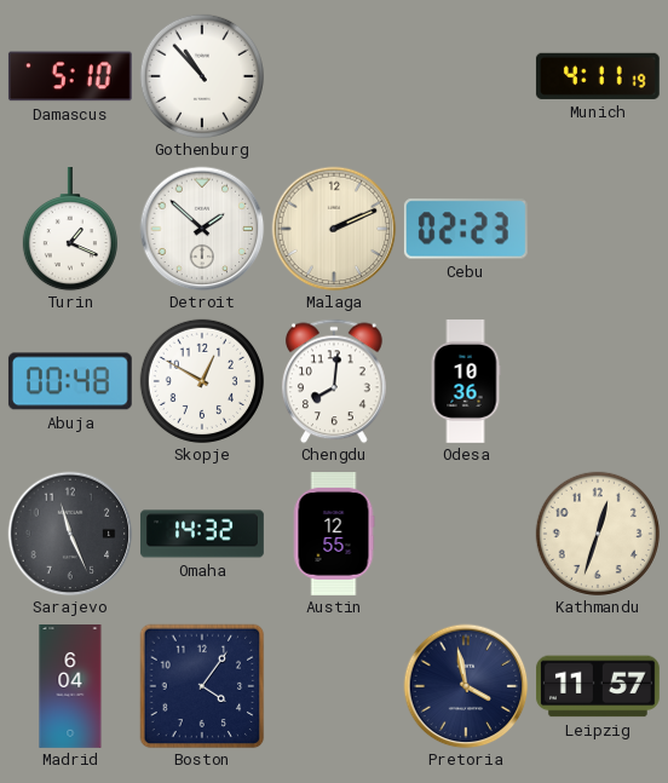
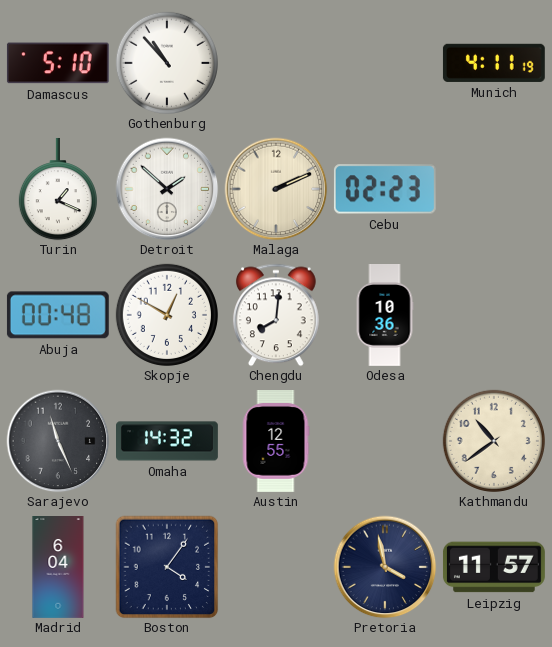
Kathmandu: 12:33 -> 10:39 (494, 441)
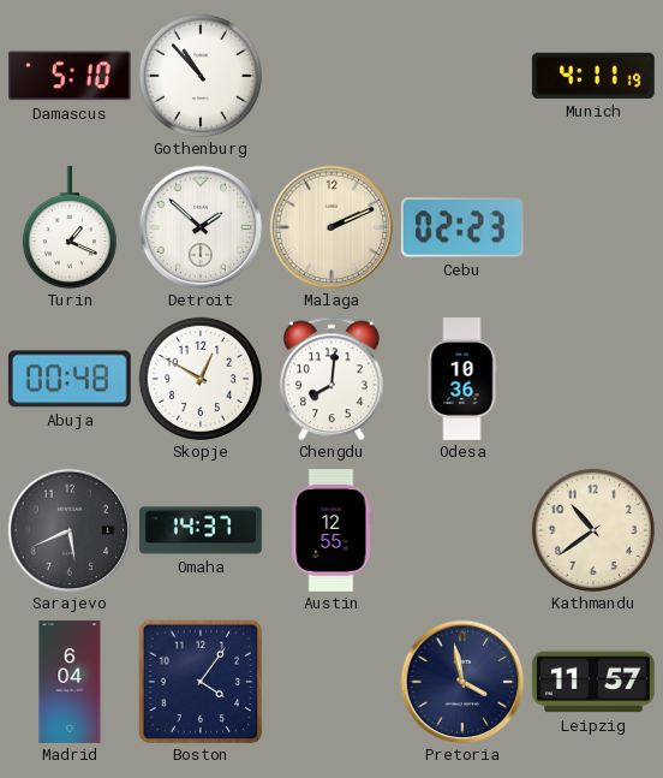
Sarajevo: 11:26 -> 5:41 (70, 530)
Omaha: 14:32 -> 14:37 (202, 530)
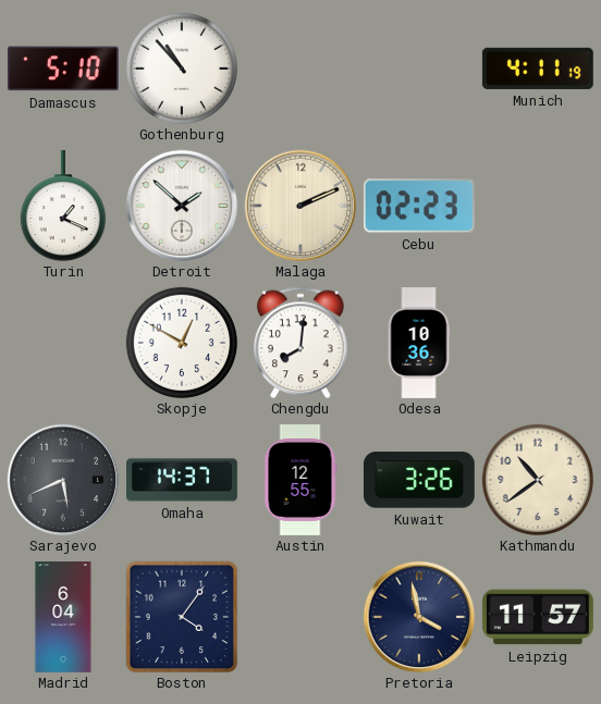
Abuja: 00:48 -> none (70, 379)
Kuwait: none -> 3:26 (419, 480)
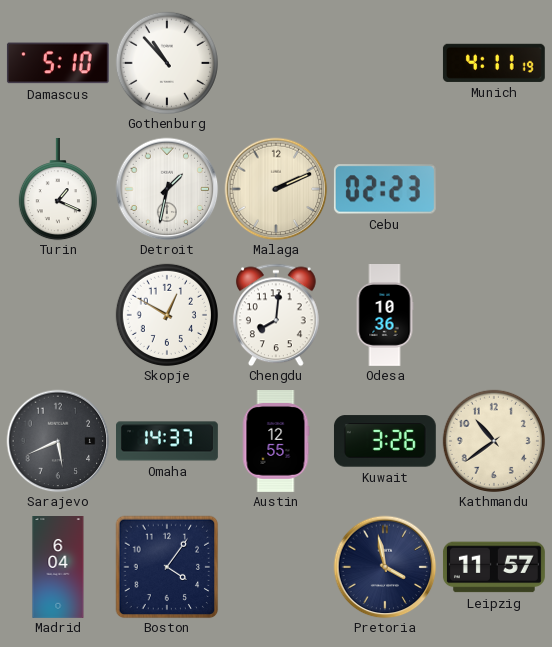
Detroit: 1:52 -> 1:32 (167, 189)
